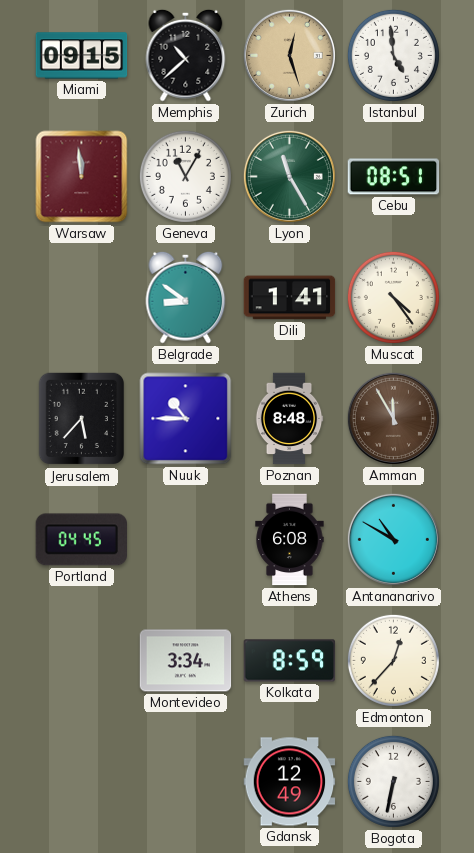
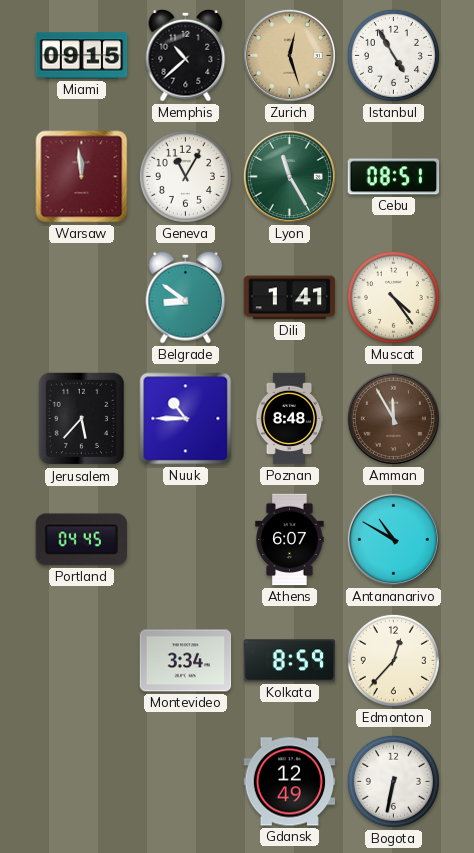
Istanbul: 4:59 -> 4:55 (393, 55)
Athens: 6:08 -> 6:07 (290, 540)
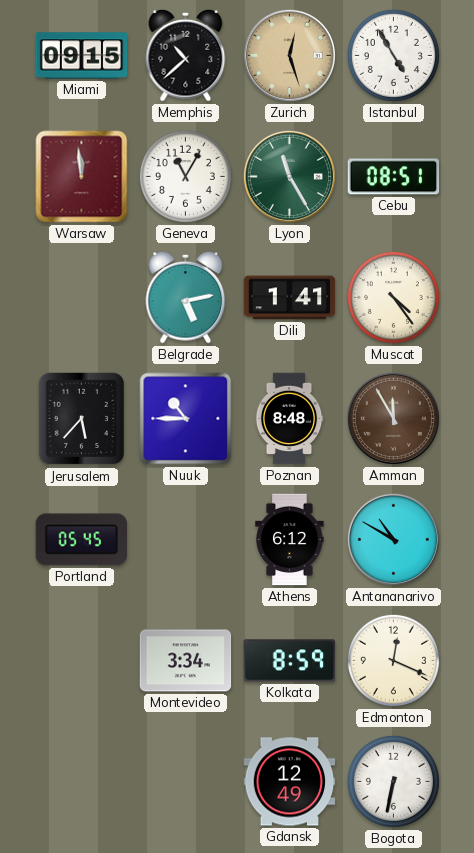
Belgrade: 8:51 -> 5:13 (186, 297)
Portland: 04:45 -> 05:45 (81, 540)
Athens: 6:07 -> 6:12 (290, 540)
Edmonton: 12:37 -> 12:19 (393, 660)
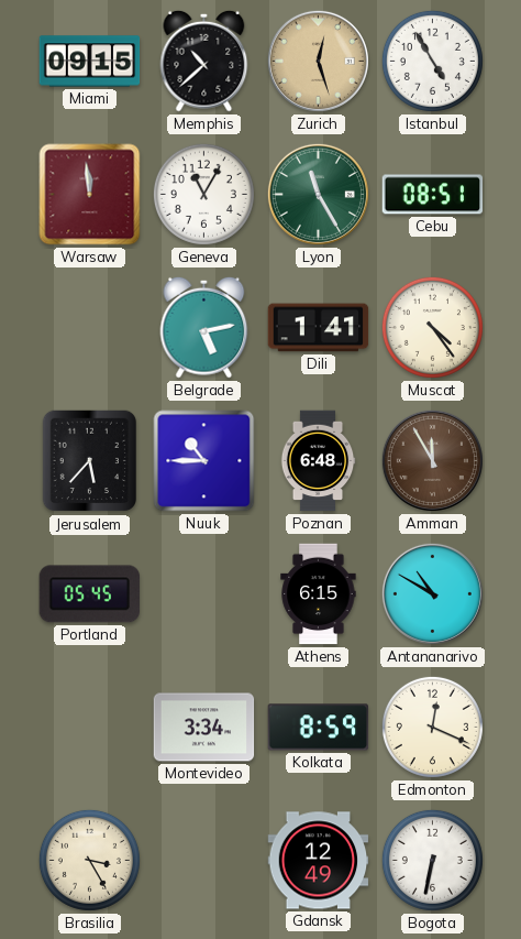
Poznan: 8:48 -> 6:48 (318, 461)
Athens: 6:12 -> 6:15 (319, 594)
Brasilia: none -> 3:25 (89, 860)
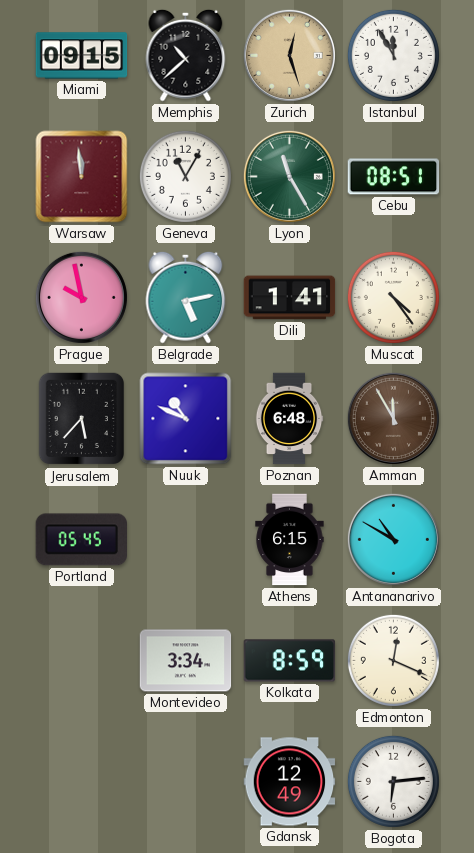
Istanbul: 4:55 -> 11:55 (393, 55)
Prague: none -> 9:58 (81, 297)
Nuuk: 10:45 -> 10:49 (186, 419)
Brasilia: 3:25 -> none (89, 860)
Bogota: 6:32 -> 6:14 (393, 781)
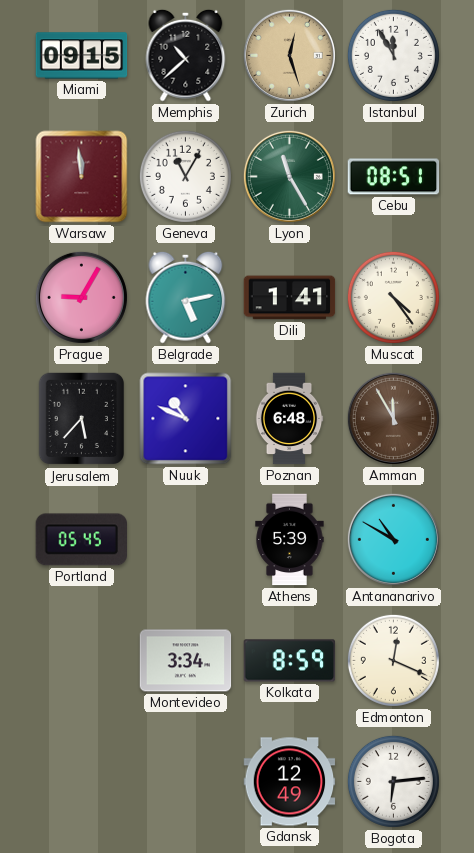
Prague: 9:58 -> 9:05 (81, 297)
Athens: 6:15 -> 5:39 (290, 540)
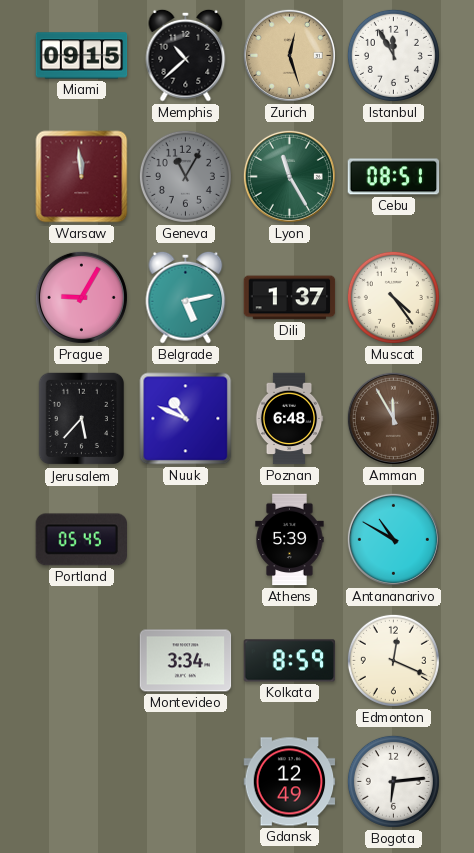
Geneva dial: white -> grey (185, 176)
Dili: 1:41 -> 1:37 (290, 298)
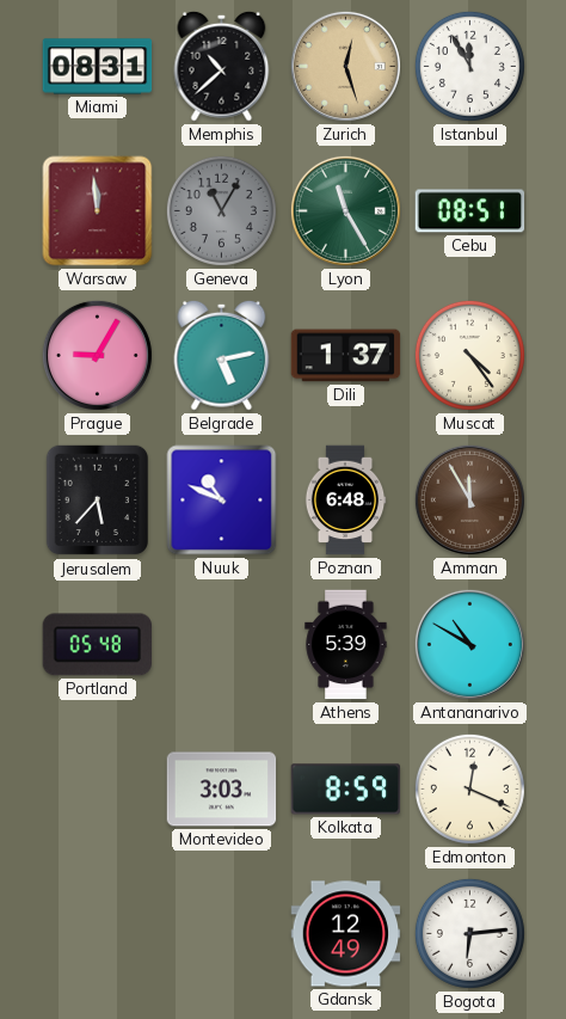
Miami: 09:15 -> 08:31 (98, 67)
Portland: 05:45 -> 05:48 (97, 645)
Montevideo: 3:34 -> 3:03 (222, 790)
